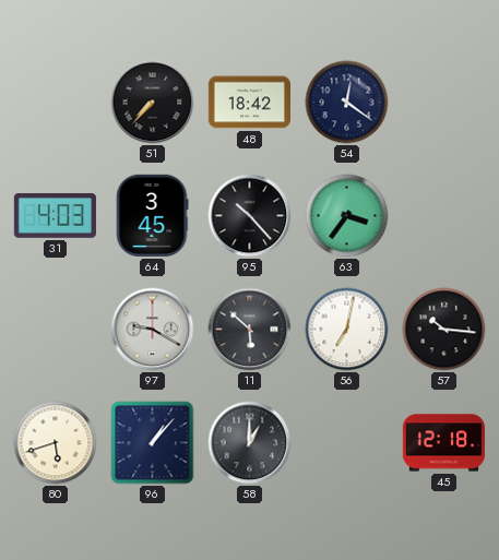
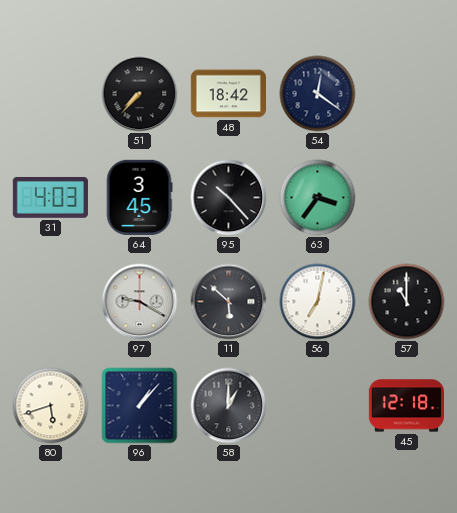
57: 10:16 -> 11:00 (407, 302)
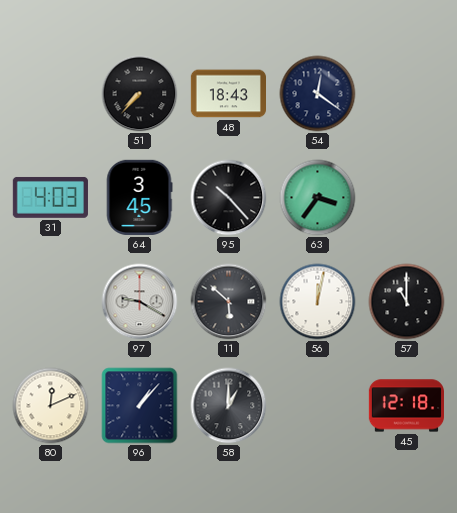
48: 18:42 -> 18:43 (228, 94)
56: 7:02 -> 12:02 (318, 302)
80: 5:42 -> 12:11 (51, 406)
